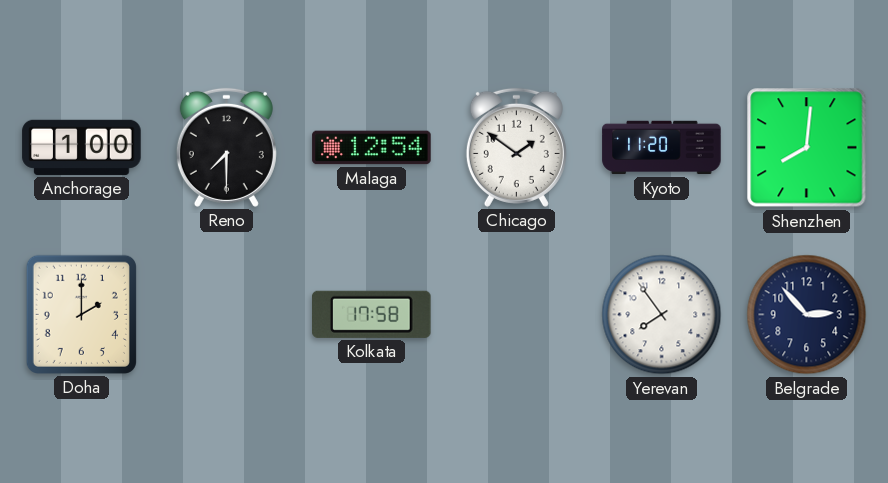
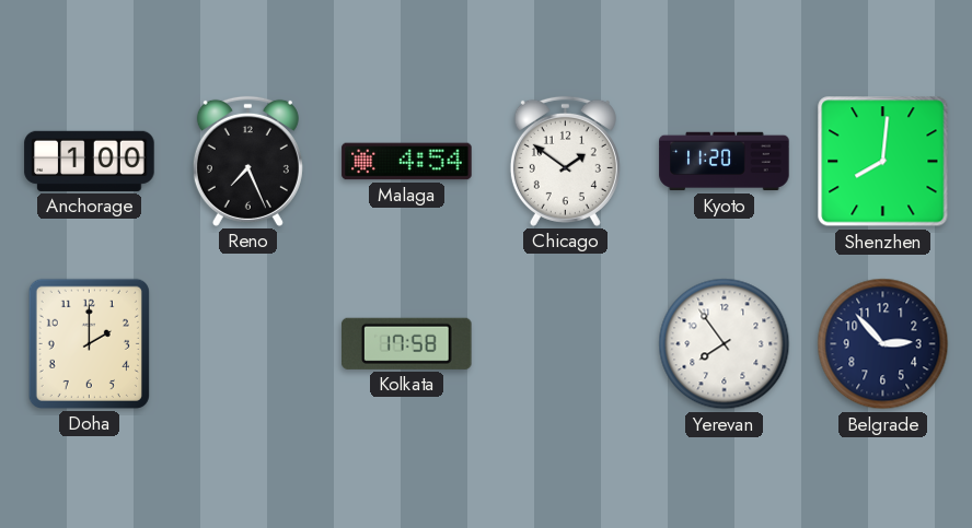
Reno: 7:30 -> 7:26 (247, 161)
Malaga: 12:54 -> 4:54 (407, 162)
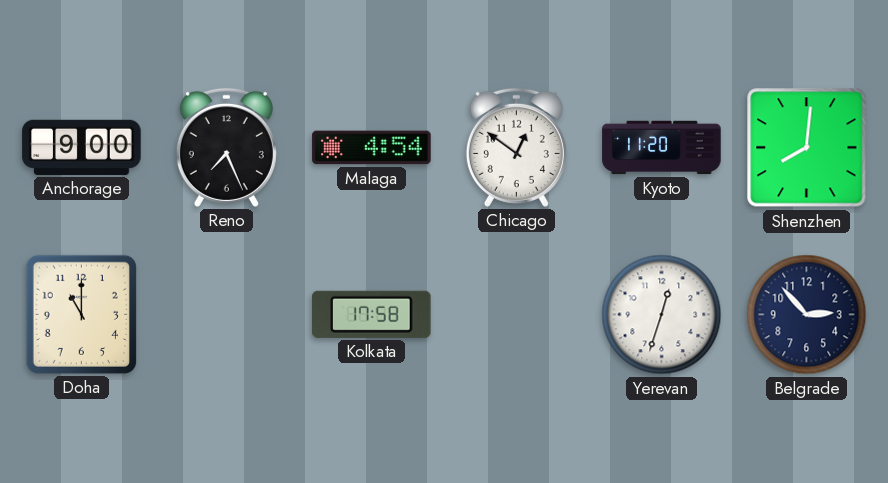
Anchorage: 1:00 -> 9:00 (82, 147)
Chicago: 1:51 -> 12:51 (516, 147)
Doha: 2:00 -> 11:00 (81, 314)
Yerevan: 7:54 -> 12:33 (662, 315)
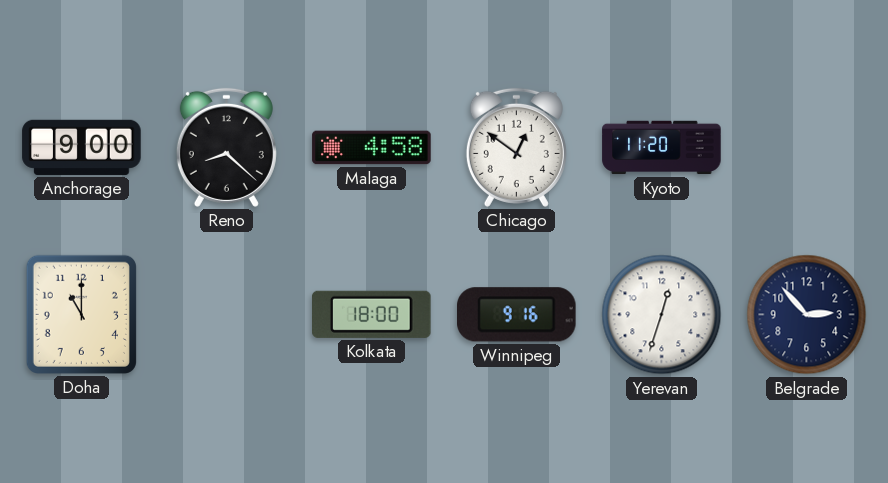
Reno: 7:26 -> 8:22 (226, 147)
Malaga: 4:54 -> 4:58 (372, 148)
Shenzhen: 8:01 -> none (807, 148)
Kolkata: 17:58 -> 18:00 (372, 314)
Winnipeg: none -> 9:16 (517, 315)
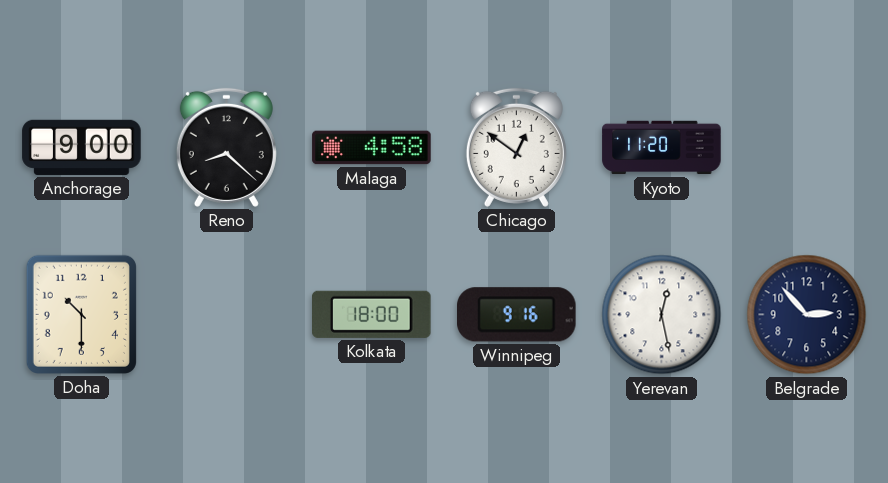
Doha: 11:00 -> 10:30 (81, 314)
Yerevan: 12:33 -> 12:28 (662, 315)
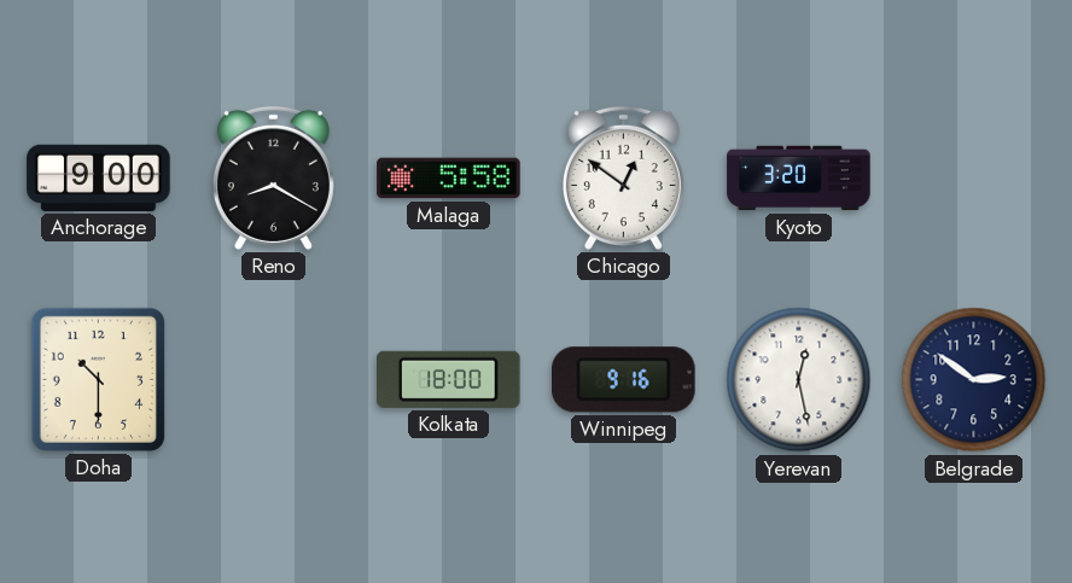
Reno: 8:22 -> 8:20 (273, 177)
Malaga: 4:58 -> 5:58 (449, 179)
Kyoto: 11:20 -> 3:20 (799, 179)
Belgrade: 2:53 -> 2:51 (974, 380)
